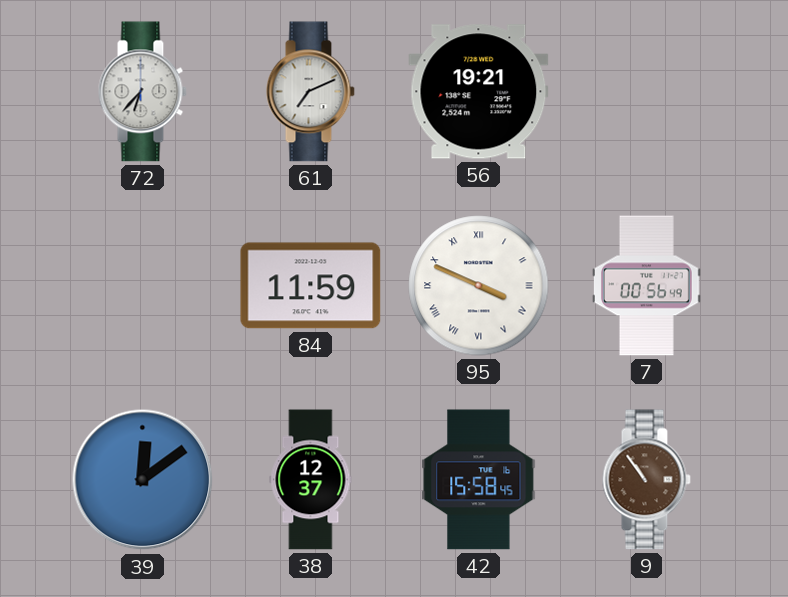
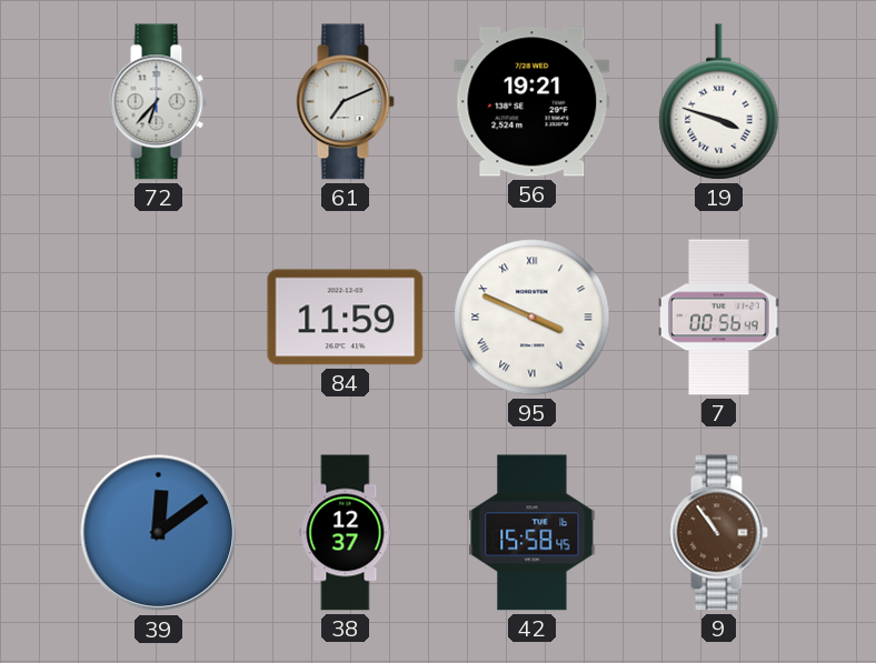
19: none -> 3:48 (719, 102)
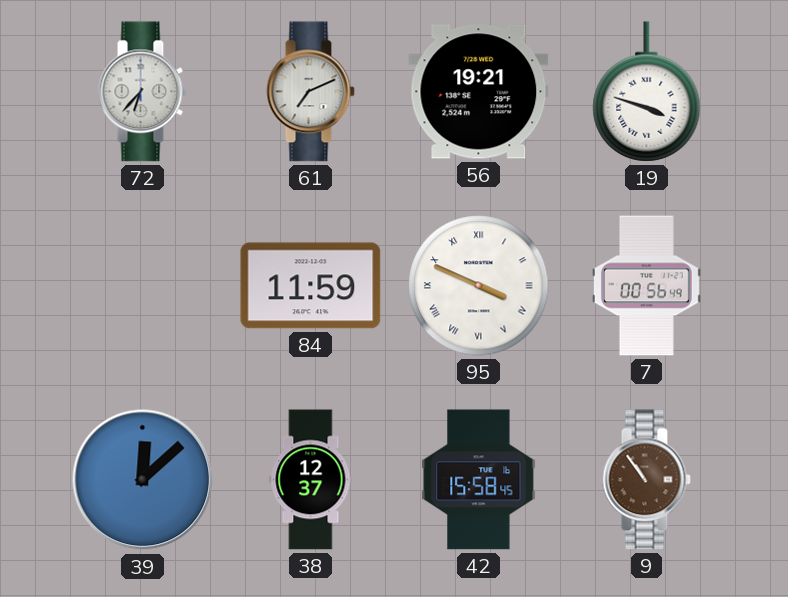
39: 12:09 -> 12:08 (143, 480)
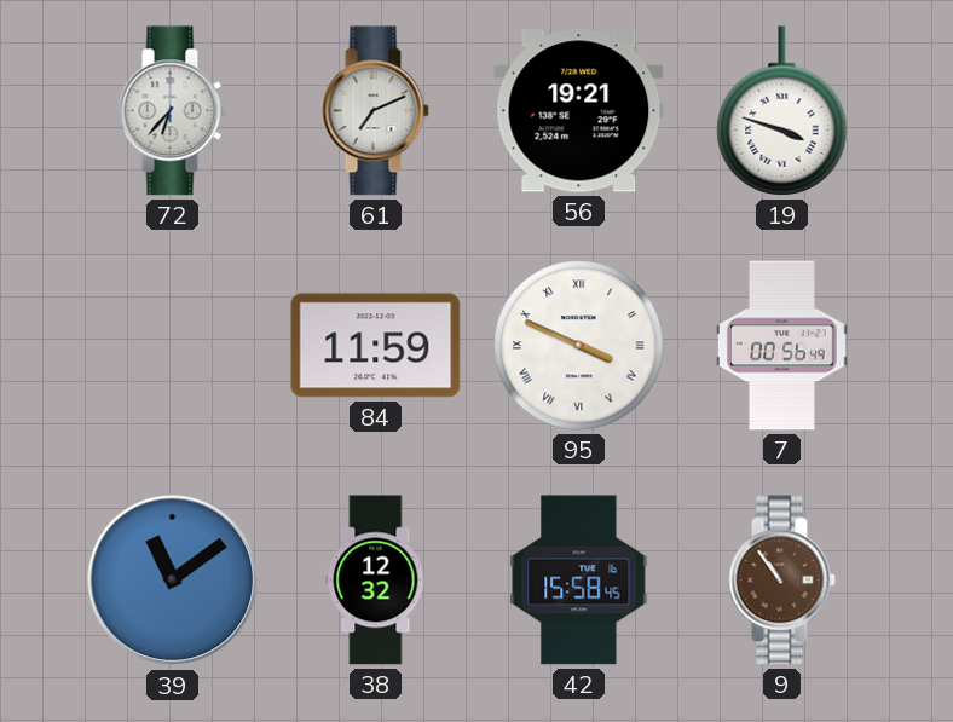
39: 12:08 -> 11:09 (173, 581)
38: 12:37 -> 12:32 (376, 581)
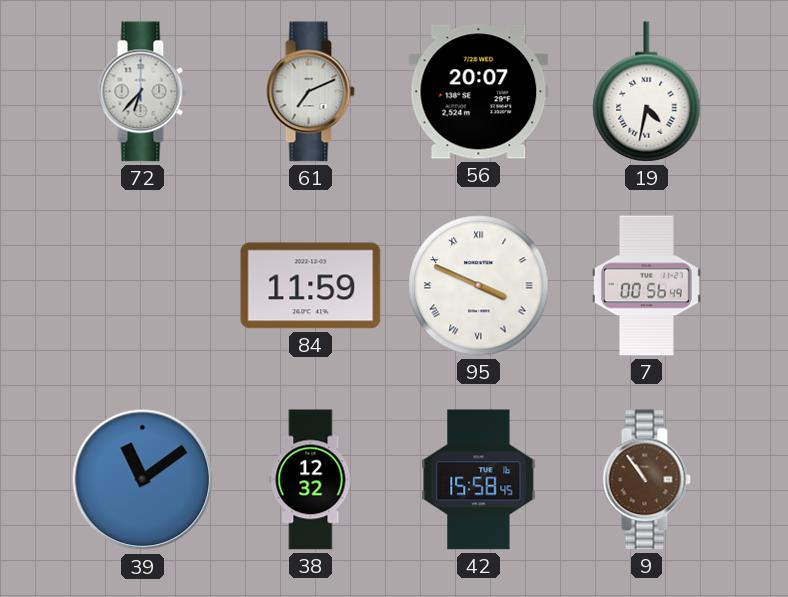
56: 19:21 -> 20:07 (479, 92)
19: 3:48 -> 4:32 (647, 92)
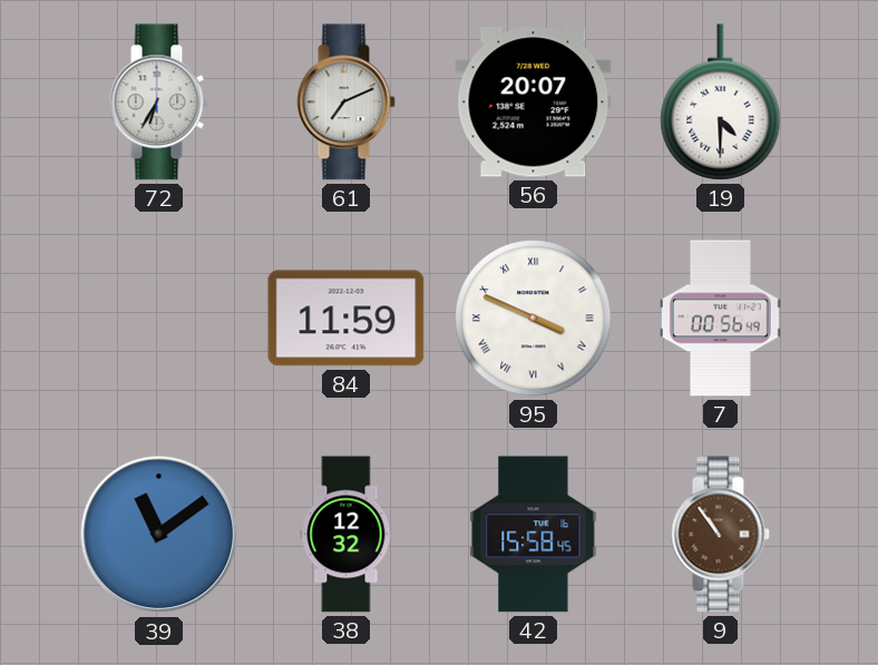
72: 6:37 -> 6:35 (158, 102)
19: 4:32 -> 4:30 (721, 102)
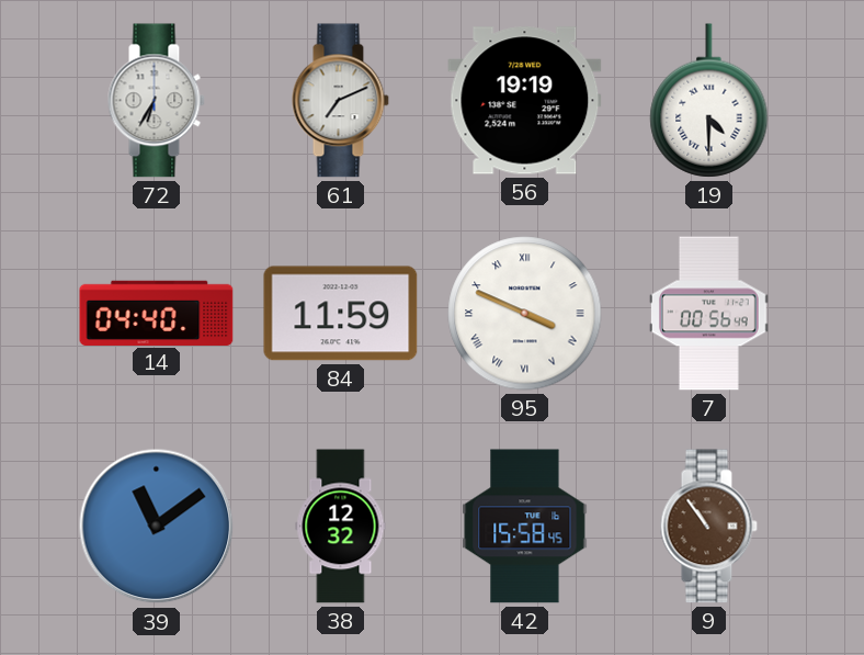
56: 20:07 -> 19:19 (525, 101)
14: none -> 04:40 (157, 313)
